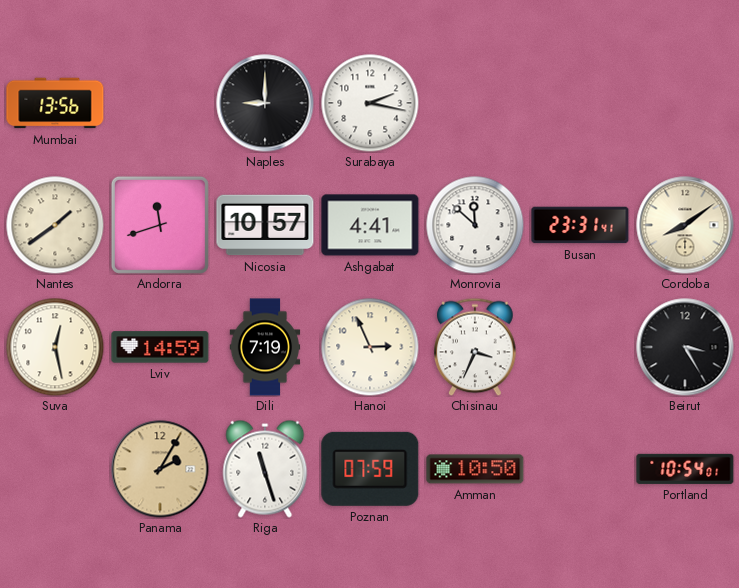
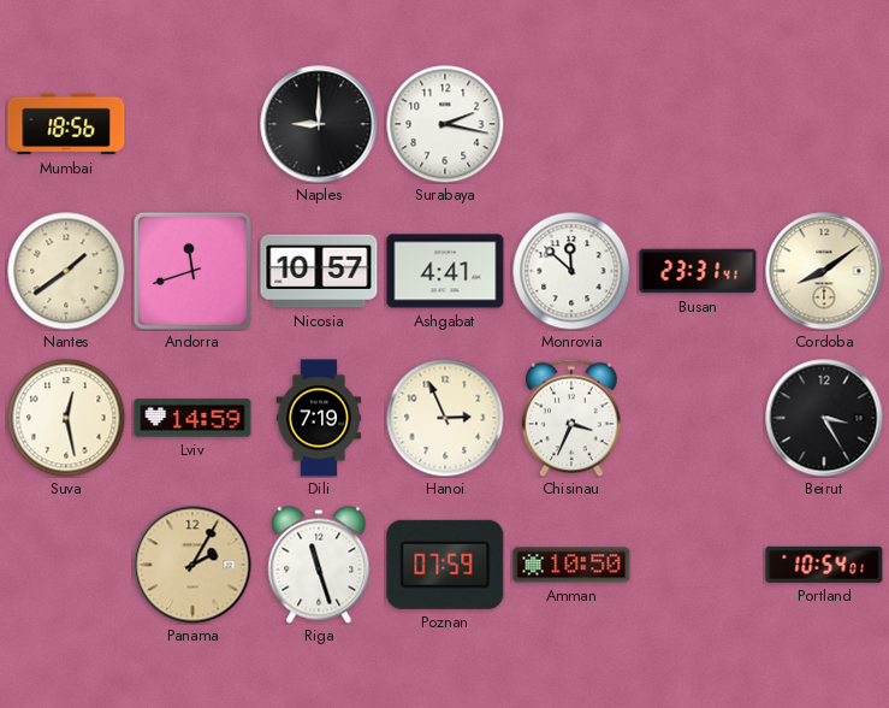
Mumbai: 13:56 -> 18:56 (66, 124)
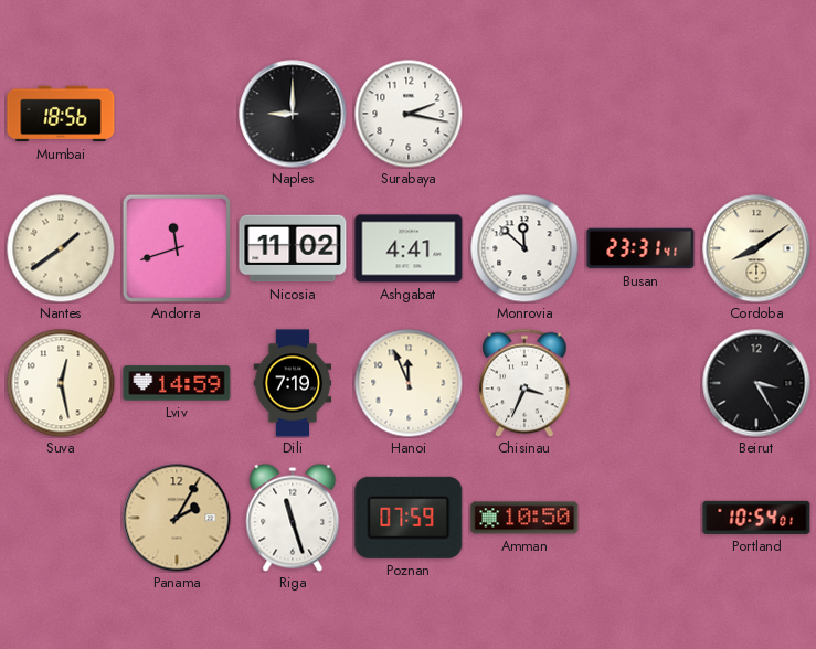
Nicosia: 10:57 -> 11:02 (293, 248)
Hanoi: 2:56 -> 11:56 (409, 383)
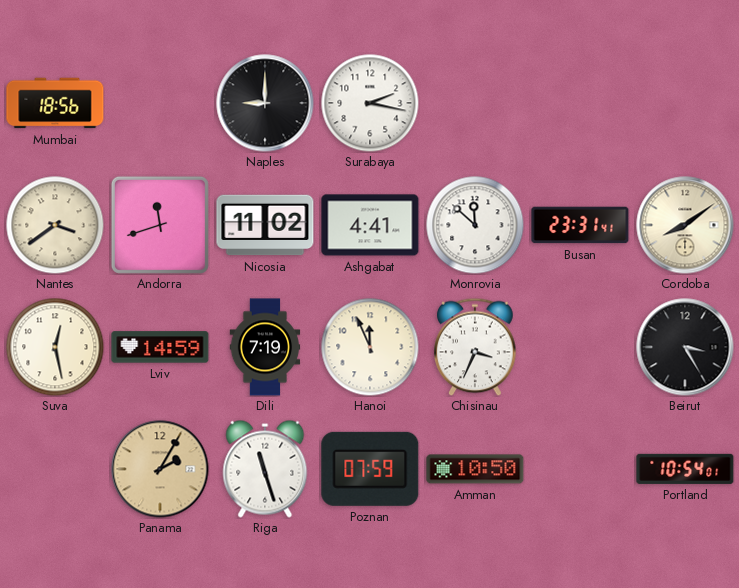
Nantes: 1:39 -> 3:39 (55, 225)
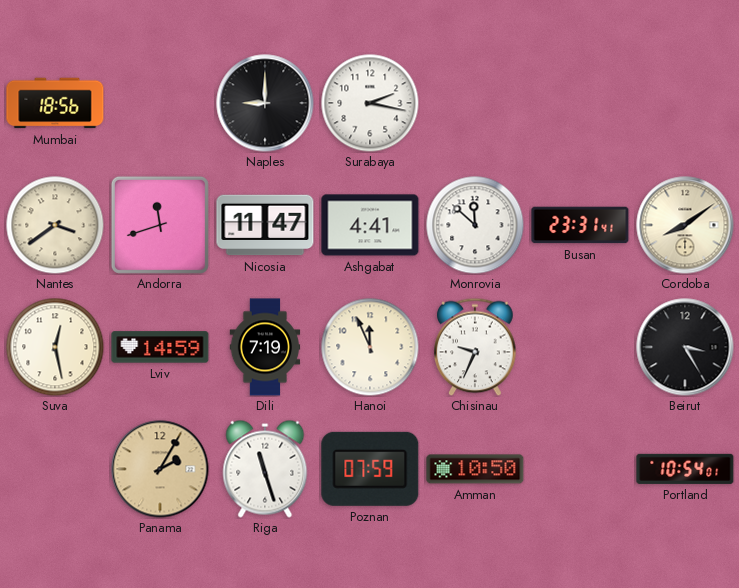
Nicosia: 11:02 -> 11:47 (265, 225)
Chisinau: 3:34 -> 9:34 (475, 347)
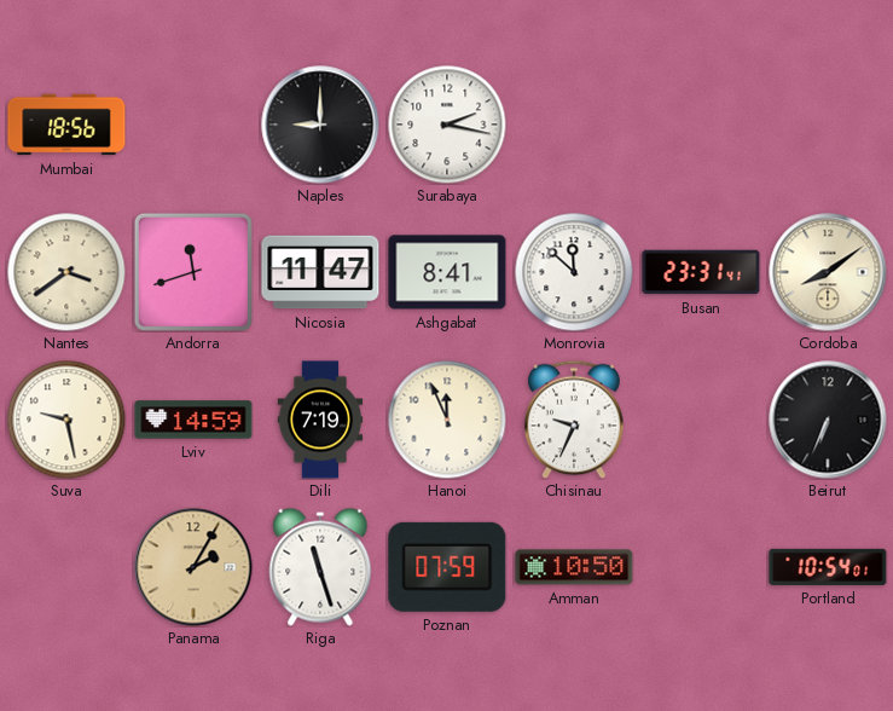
Ashgabat: 4:41 -> 8:41 (447, 272)
Suva: 12:28 -> 9:28 (66, 420)
Beirut: 3:25 -> 6:34 (828, 420)
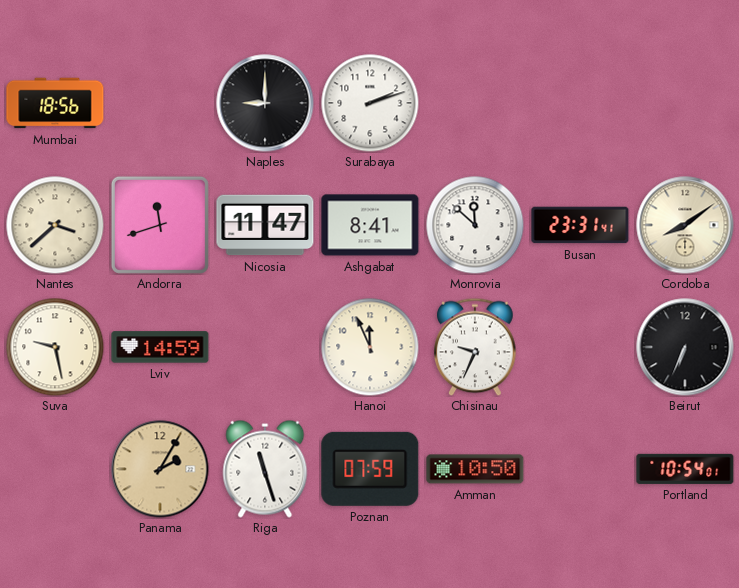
Surabaya: 2:17 -> 2:12 (370, 103)
Nantes: 3:39 -> 3:38 (55, 225)
Dili: 7:19 -> none (320, 420)
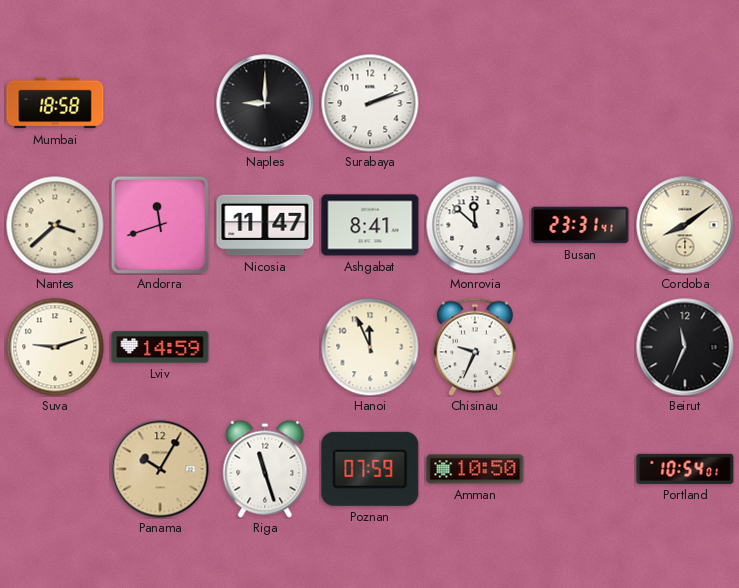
Mumbai: 18:56 -> 18:58 (55, 103)
Suva: 9:28 -> 9:12 (55, 347)
Beirut: 6:34 -> 11:34 (685, 347)
Panama: 2:05 -> 10:05 (160, 469)
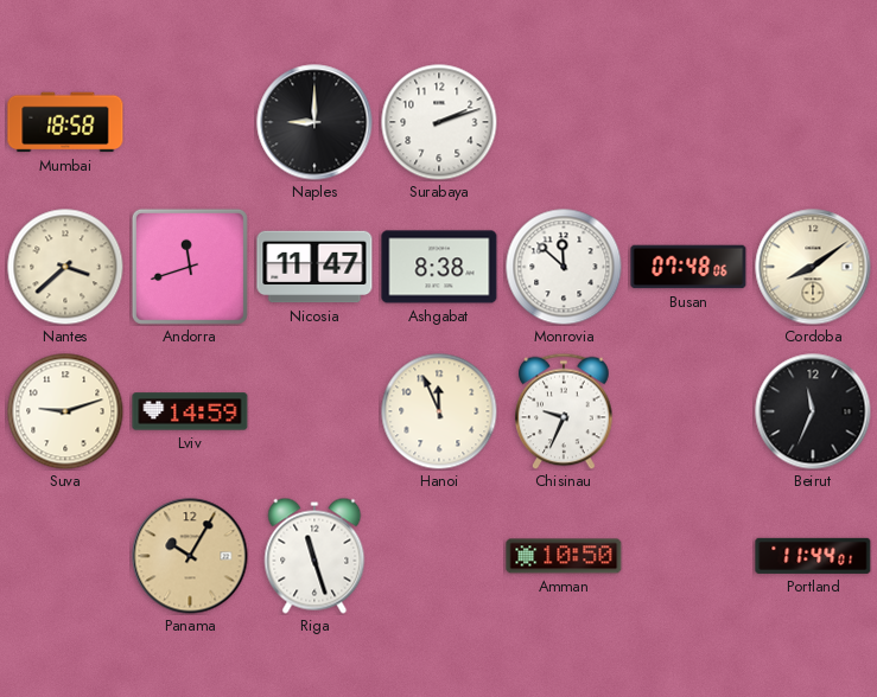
Ashgabat: 8:41 -> 8:38 (439, 267)
Busan: 23:31 -> 07:48 (688, 267)
Poznan: 07:59 -> none (370, 469)
Portland: 10:54 -> 11:44 (813, 556)
